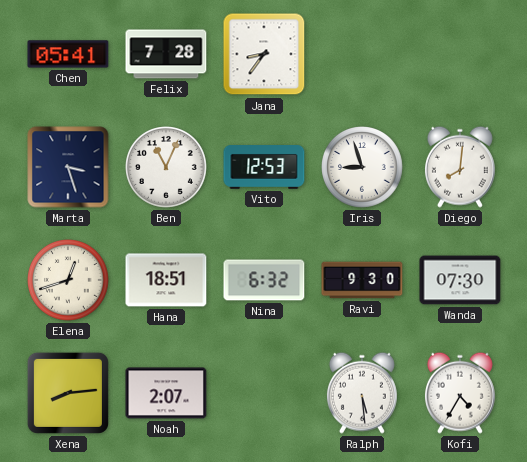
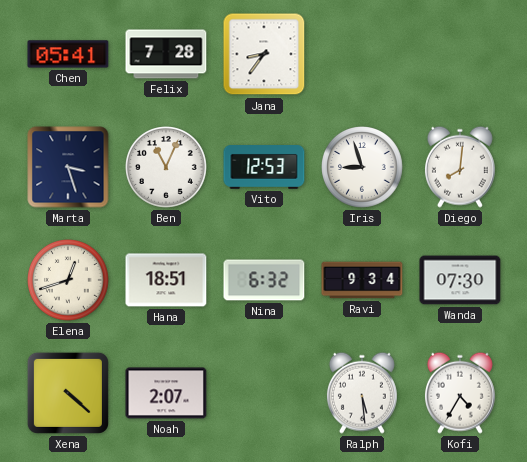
Ravi: 9:30 -> 9:34 (362, 280)
Xena: 8:14 -> 4:22 (68, 393)
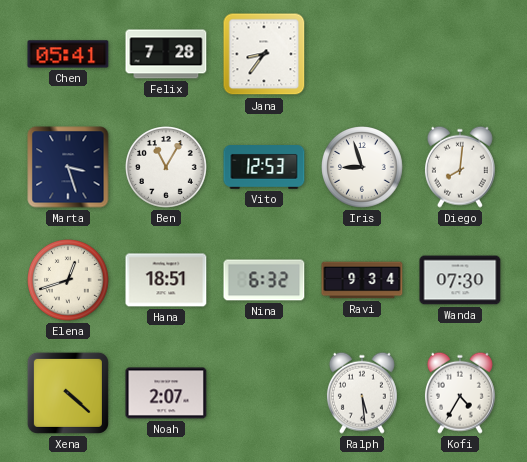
Ben: 11:04 -> 11:05 (167, 168)
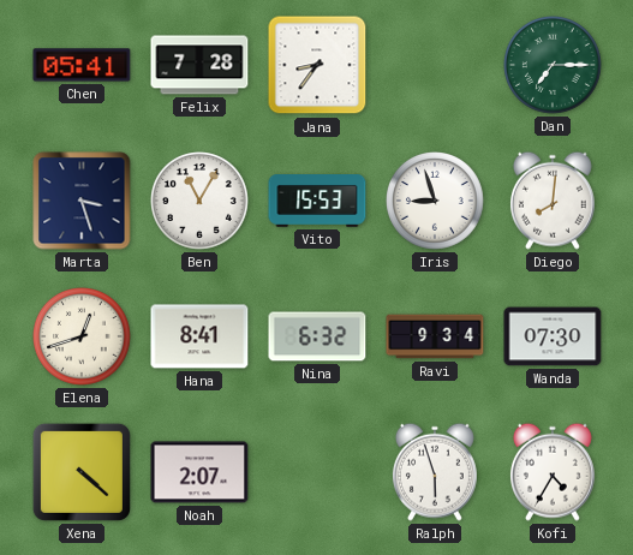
Dan: none -> 7:15 (554, 66)
Vito: 12:53 -> 15:53 (317, 202)
Hana: 18:51 -> 8:41 (199, 336)
Ralph: 5:29 -> 5:57 (435, 472)
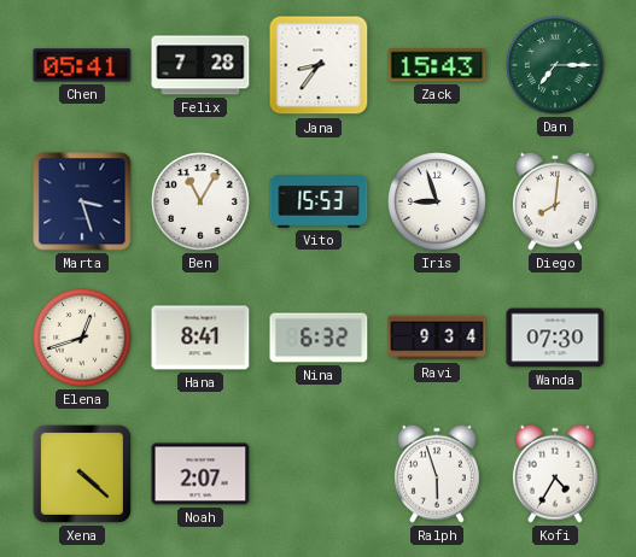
Zack: none -> 15:43 (437, 65)
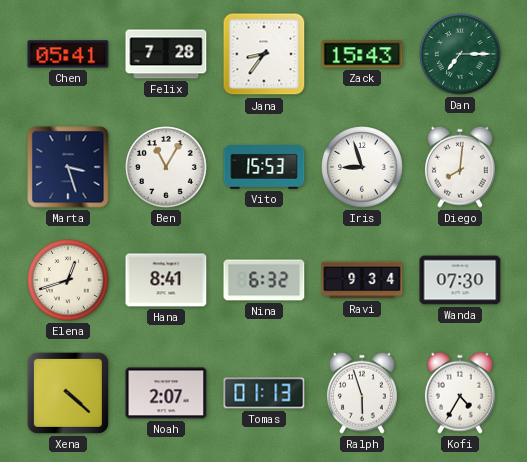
Tomas: none -> 01:13 (264, 393)
